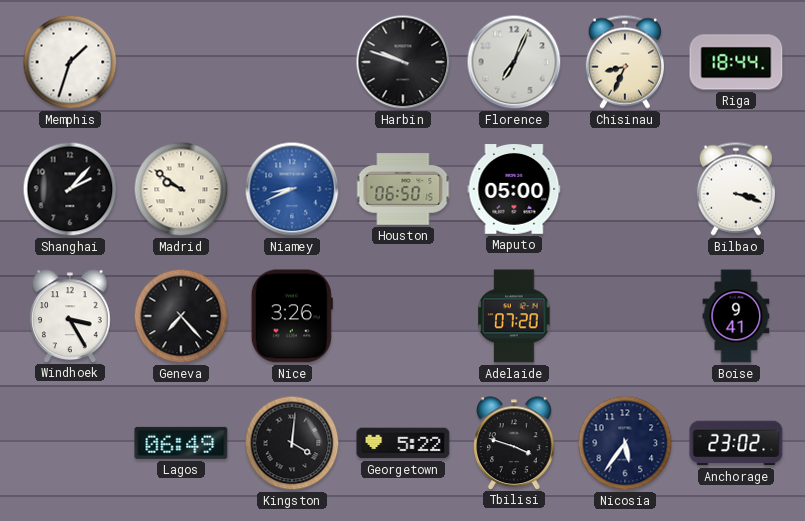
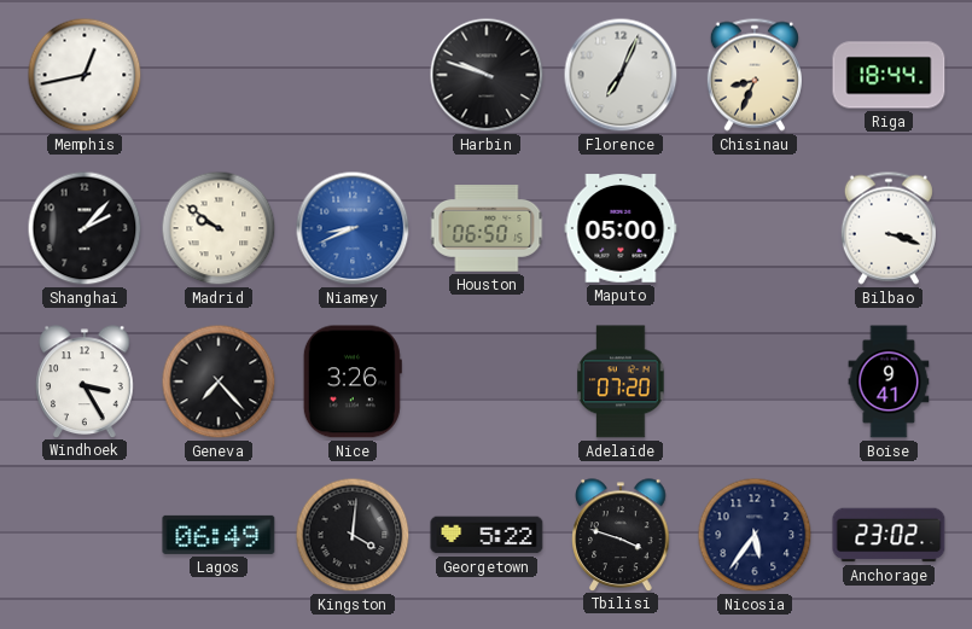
Memphis: 1:33 -> 12:43 (85, 75)
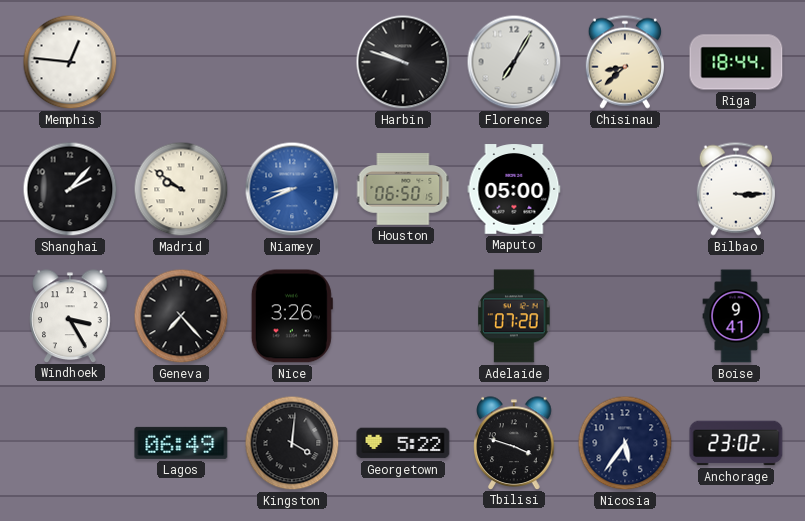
Memphis: 12:43 -> 12:46 (70, 62)
Florence: 7:04 -> 7:05 (514, 62)
Chisinau: 8:34 -> 8:38 (625, 62)
Bilbao: 3:18 -> 3:15 (736, 189)
